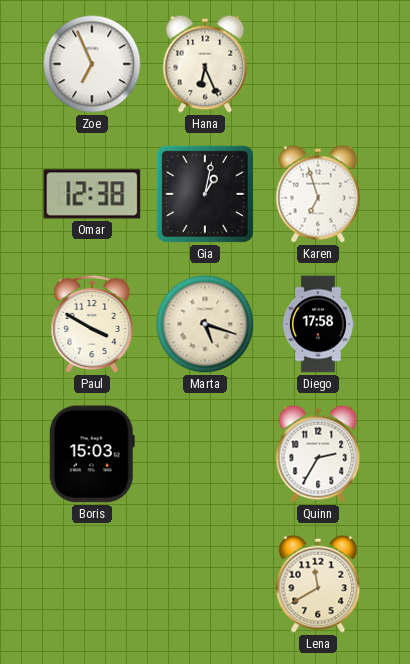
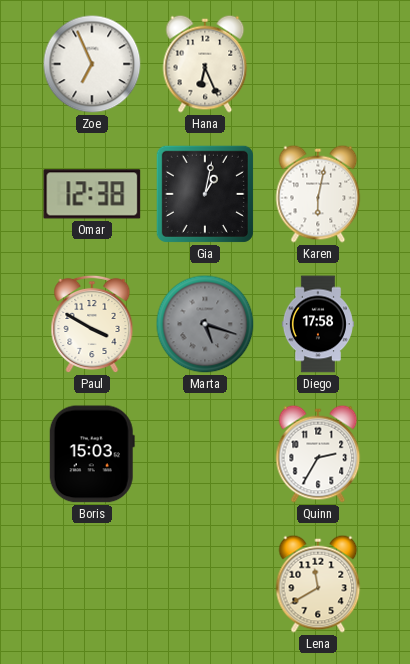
Karen: 6:57 -> 6:02 (318, 194)
Marta dial: cream -> grey (205, 324)
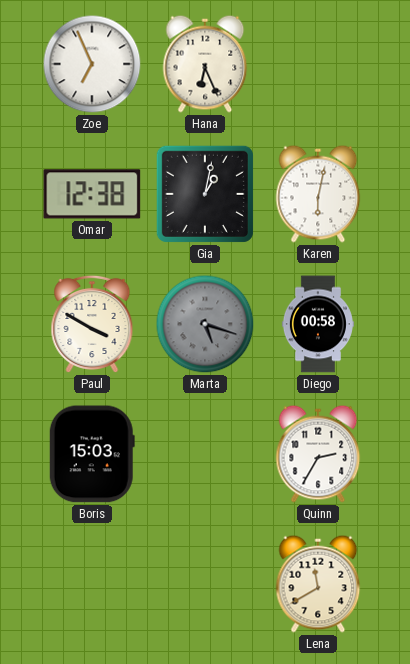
Diego: 17:58 -> 00:58 (318, 324)
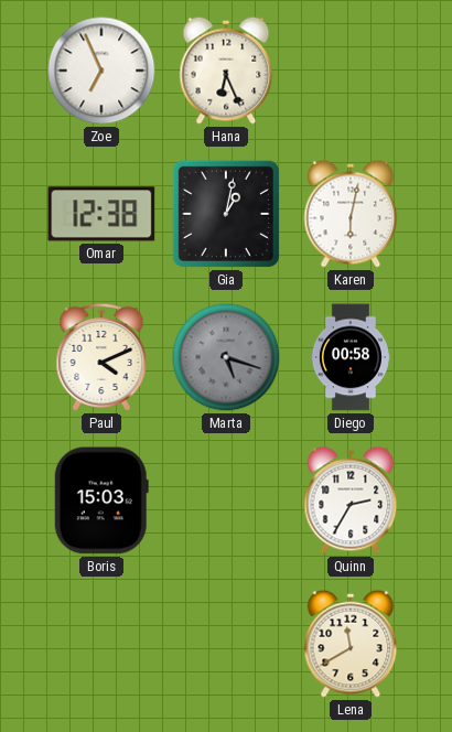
Paul: 3:50 -> 4:11 (101, 357)
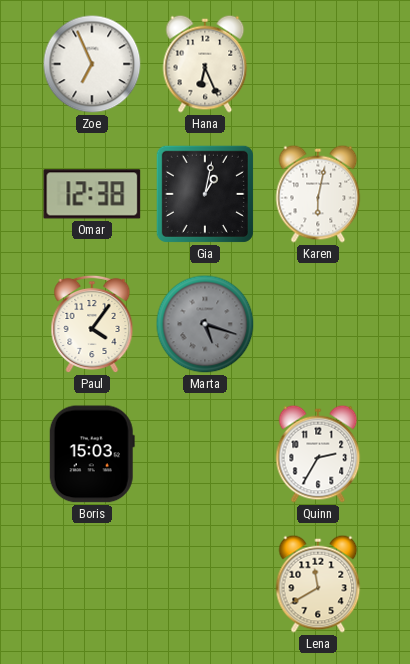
Paul: 4:11 -> 4:06 (92, 324)
Diego: 00:58 -> none (351, 357)
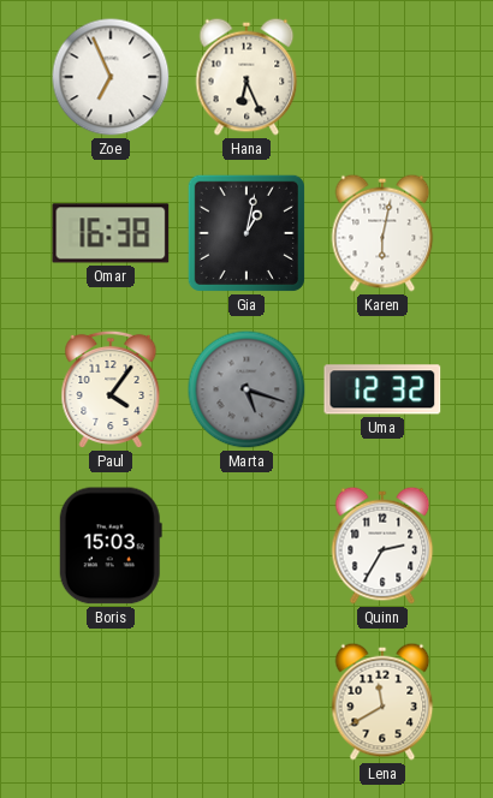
Omar: 12:38 -> 16:38 (111, 233)
Uma: none -> 12:32 (382, 389)
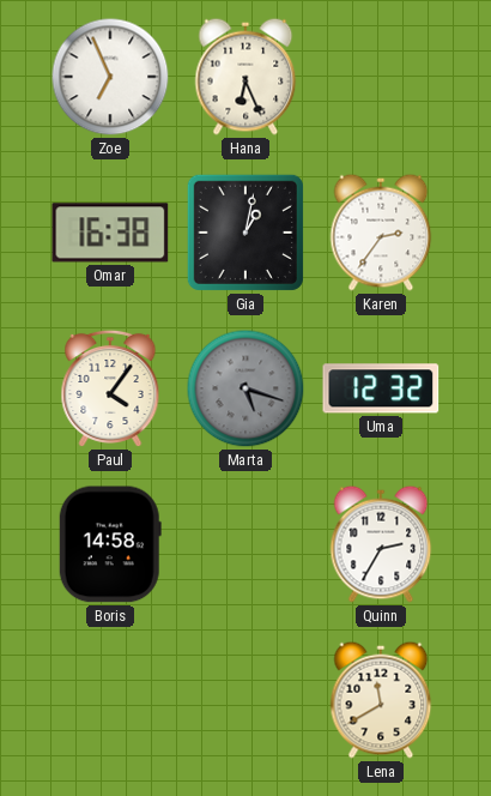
Karen: 6:02 -> 2:36 (381, 233)
Boris: 15:03 -> 14:58 (110, 544)
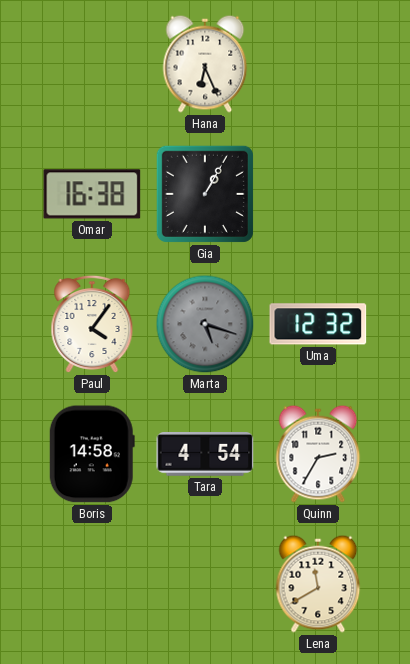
Zoe: 6:56 -> none (110, 77)
Gia: 1:02 -> 1:05 (205, 194)
Karen: 2:36 -> none (381, 233)
Tara: none -> 4:54 (205, 455)
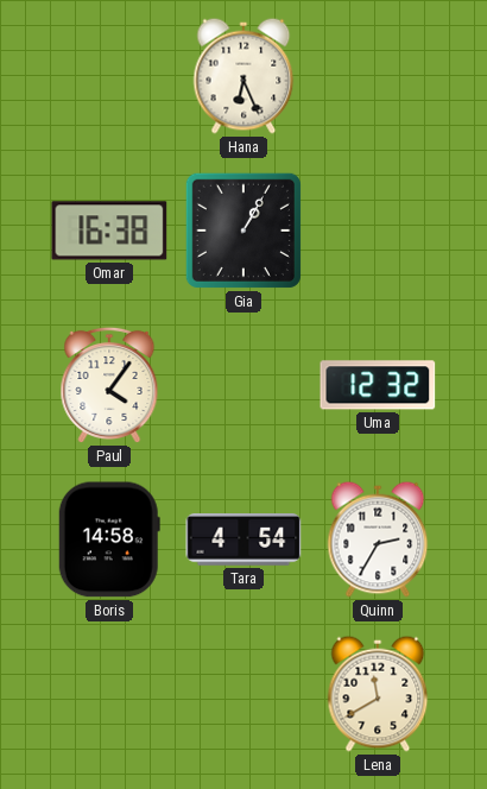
Marta: 5:18 -> none (205, 324)
